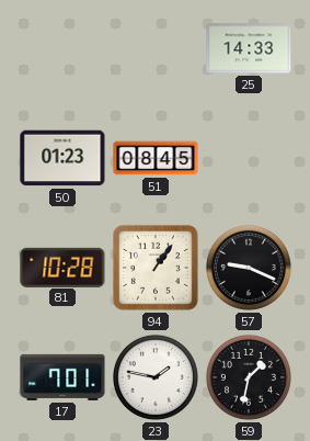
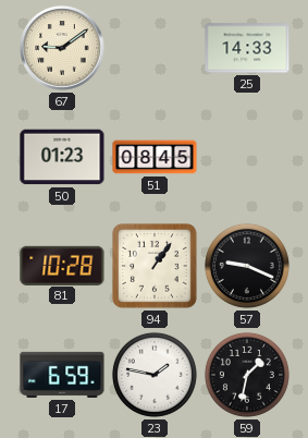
67: none -> 9:09 (62, 48)
17: 7:01 -> 6:59 (62, 375)
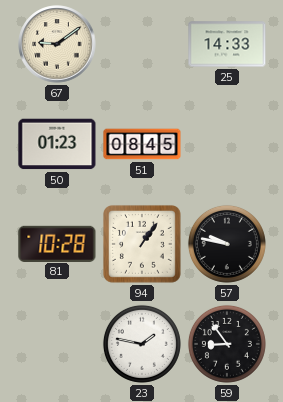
57: 9:19 -> 9:47 (227, 244)
17: 6:59 -> none (62, 375)
59: 1:32 -> 8:54 (227, 344)
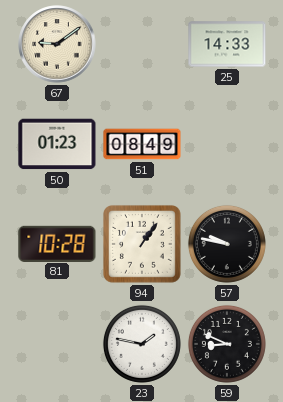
51: 08:45 -> 08:49 (142, 144)
59: 8:54 -> 8:49 (227, 344)
